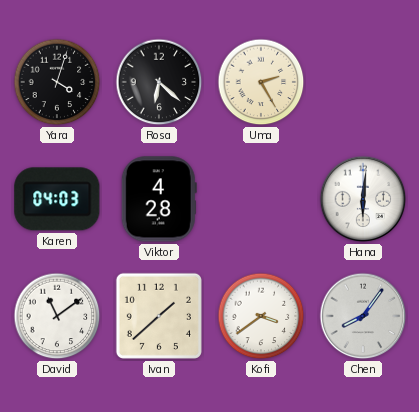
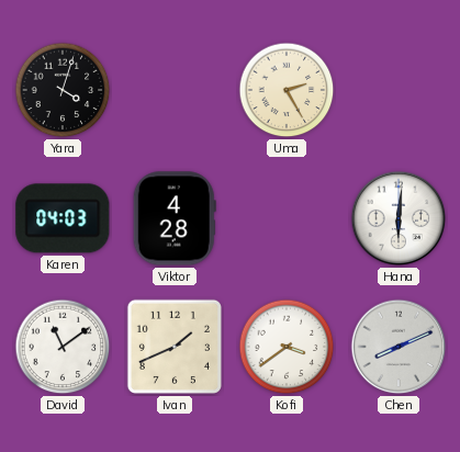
Rosa: 6:22 -> none (159, 82)
Ivan: 1:38 -> 1:41 (175, 347)
Chen: 8:06 -> 8:11 (399, 347)
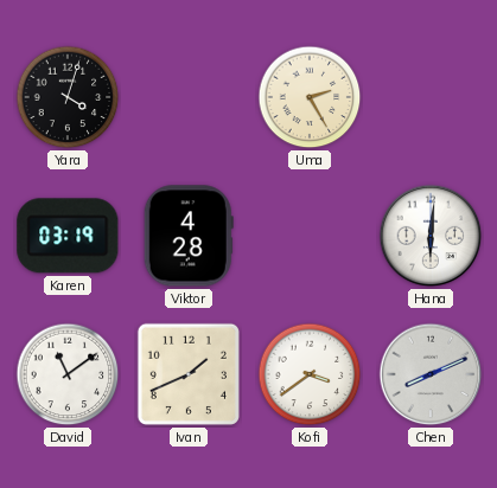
Karen: 04:03 -> 03:19 (68, 236)
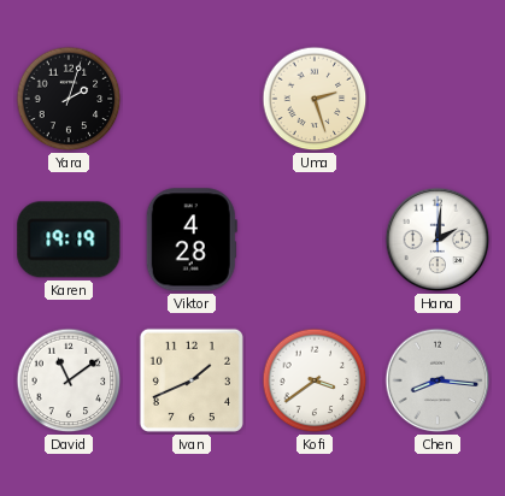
Yara: 4:03 -> 2:03 (69, 99)
Uma: 2:25 -> 2:27 (315, 99)
Karen: 03:19 -> 19:19 (69, 240)
Hana: 6:01 -> 2:01 (438, 240)
Chen: 8:11 -> 8:16 (438, 380)
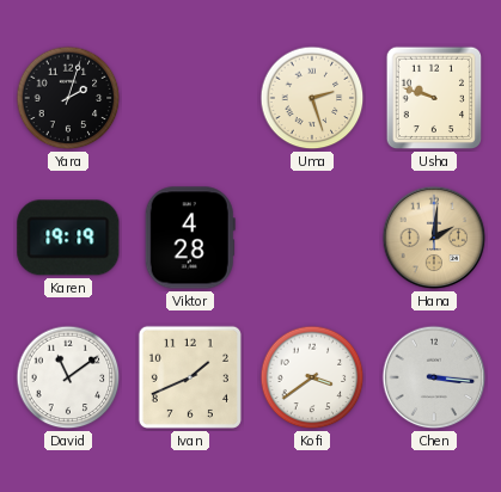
Usha: none -> 9:48 (434, 98)
Hana dial: white -> champagne (434, 238)
Chen: 8:16 -> 3:16 (434, 377)
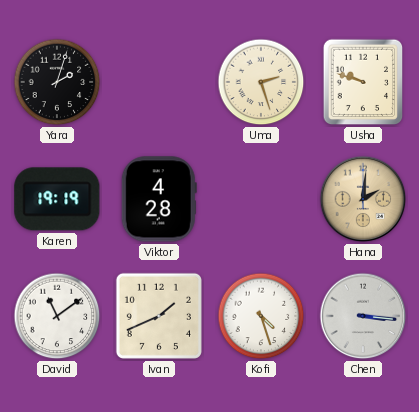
Kofi: 3:39 -> 4:27 (261, 316)
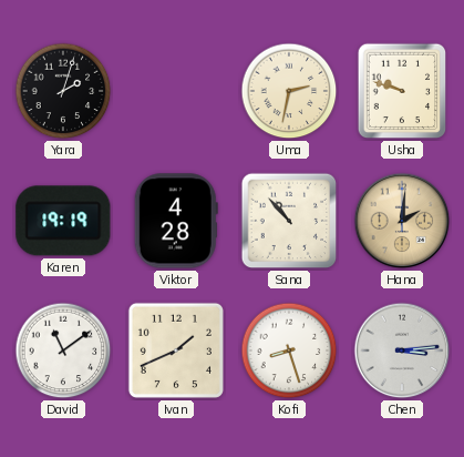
Uma: 2:27 -> 2:32 (289, 91)
Sana: none -> 10:53 (289, 221)
Kofi: 4:27 -> 8:27 (289, 351)
Chen: 3:16 -> 3:14 (402, 351)
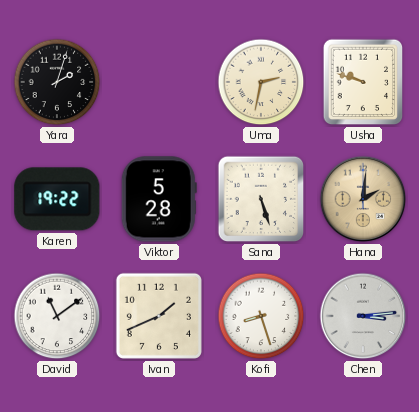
Karen: 19:19 -> 19:22 (57, 199)
Viktor: 4:28 -> 5:28 (159, 199)
Sana: 10:53 -> 5:27 (261, 199)
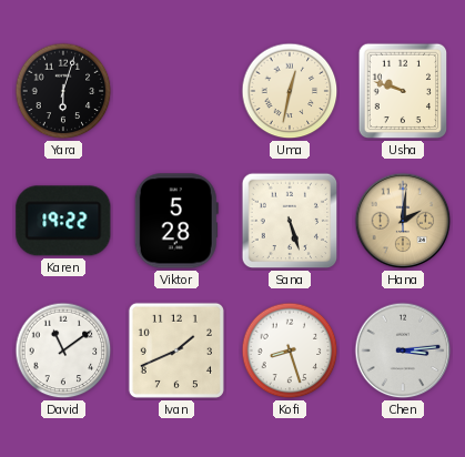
Yara: 2:03 -> 6:03 (63, 91)
Uma: 2:32 -> 12:32 (290, 91)
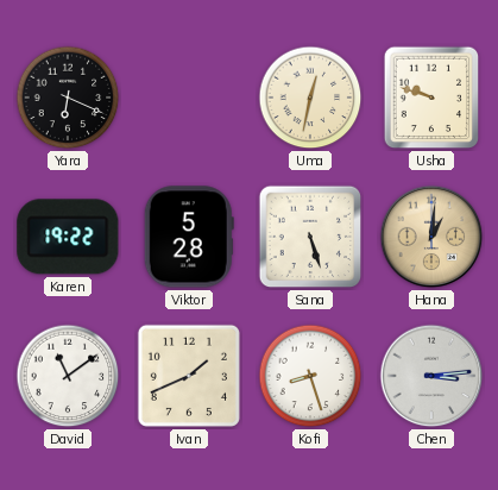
Yara: 6:03 -> 6:19 (68, 98)
Hana: 2:01 -> 1:01 (431, 237)
